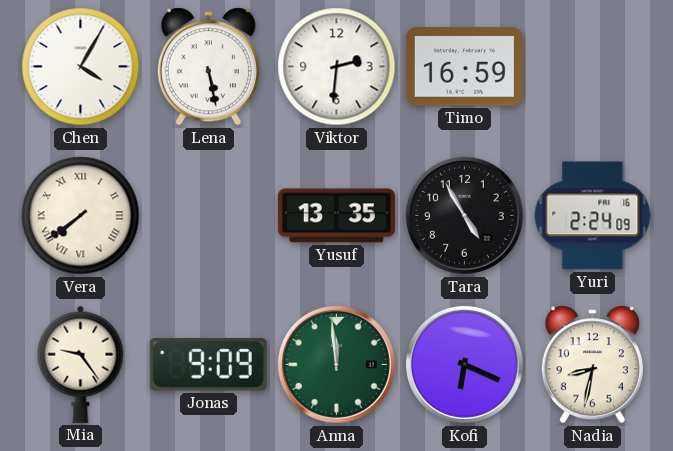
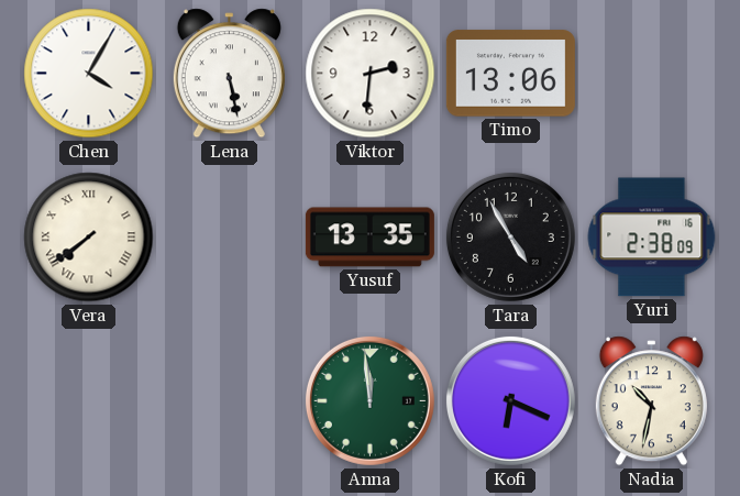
Timo: 16:59 -> 13:06 (510, 74)
Yuri: 2:24 -> 2:38 (652, 238)
Mia: 9:24 -> none (81, 364)
Jonas: 9:09 -> none (208, 365)
Nadia: 8:32 -> 10:32 (651, 401)
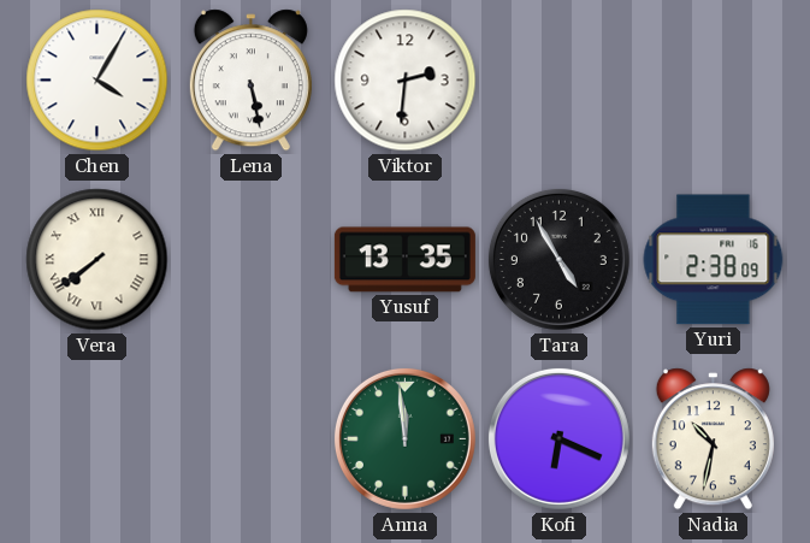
Timo: 13:06 -> none (510, 74)
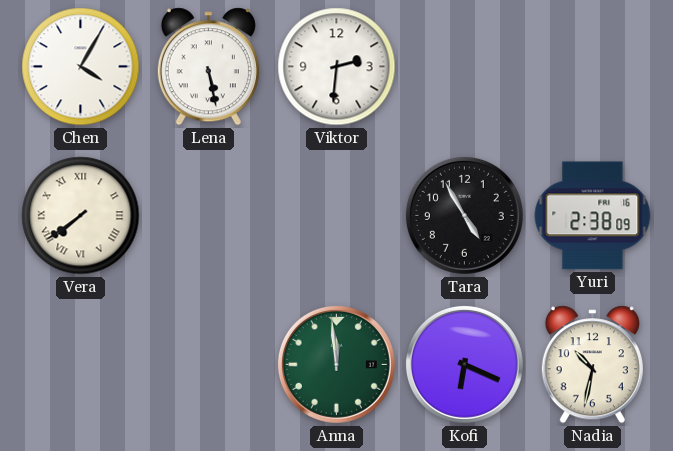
Yusuf: 13:35 -> none (404, 260)
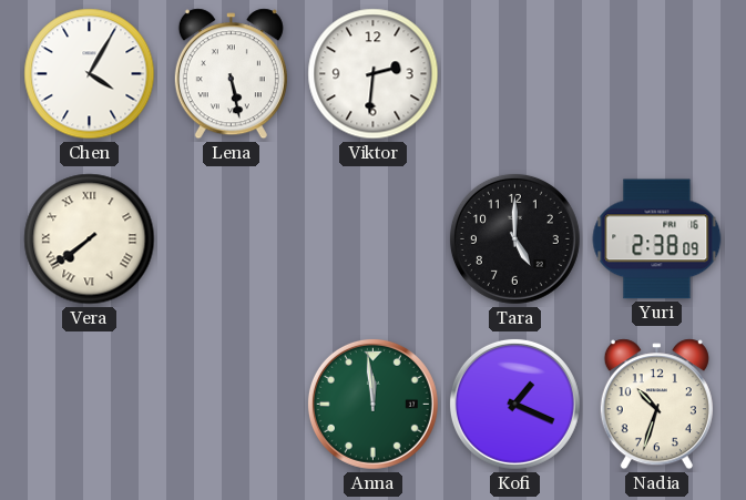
Tara: 4:55 -> 5:00 (514, 238)
Kofi: 6:19 -> 1:19 (514, 404)
Nadia: 10:32 -> 10:33 (656, 405)
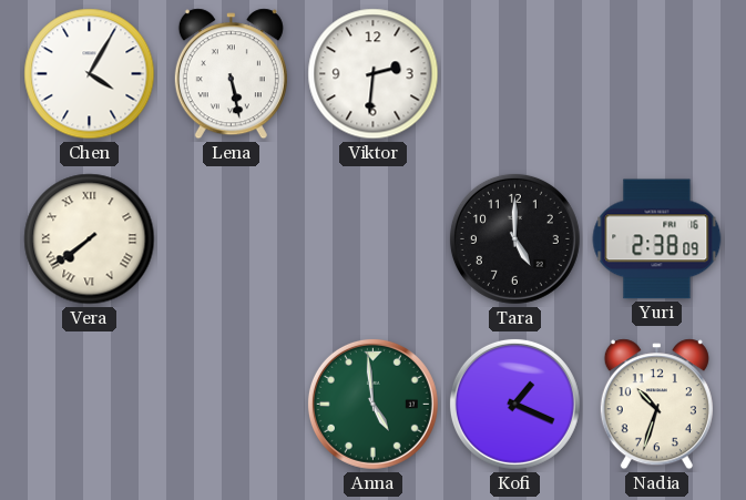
Anna: 11:59 -> 4:59 (372, 404)
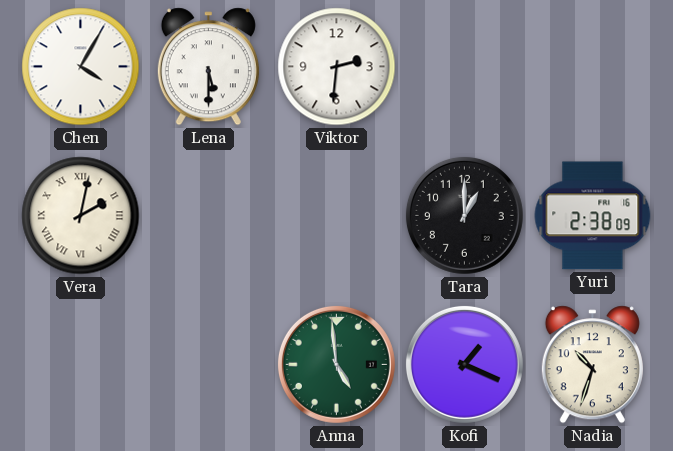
Lena: 5:28 -> 5:30 (208, 67)
Vera: 7:39 -> 2:02 (81, 216)
Tara: 5:00 -> 1:00 (464, 215)
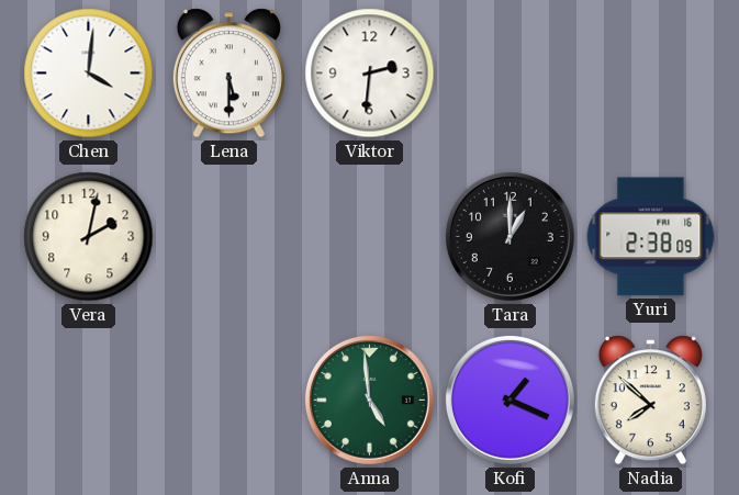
Chen: 4:05 -> 4:01 (89, 74)
Vera numerals: Roman -> Arabic (89, 237)
Nadia: 10:33 -> 7:52 (650, 401)
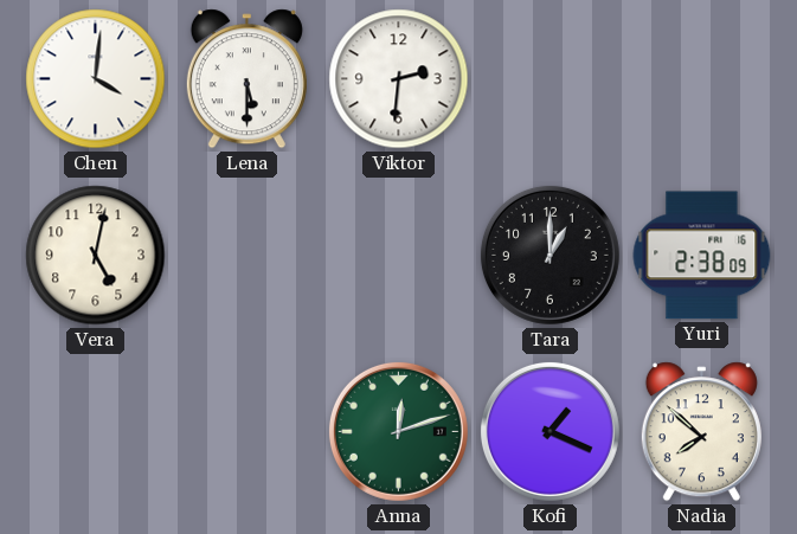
Vera: 2:02 -> 5:02 (96, 256)
Anna: 4:59 -> 12:12 (398, 431)
